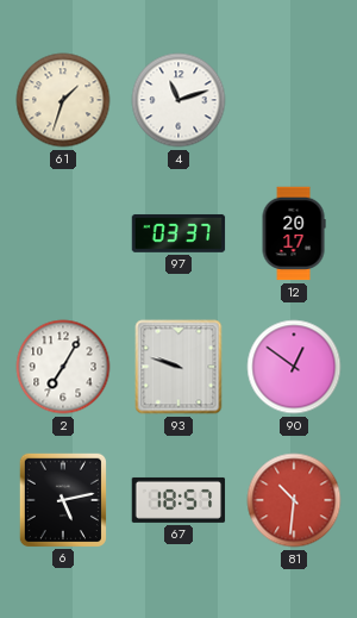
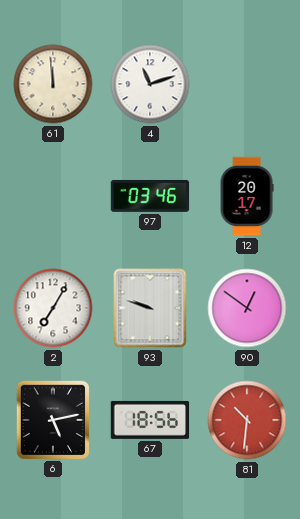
61: 1:33 -> 11:59 (53, 84)
97: 03:37 -> 03:46 (150, 196)
67: 18:57 -> 18:56 (150, 420)
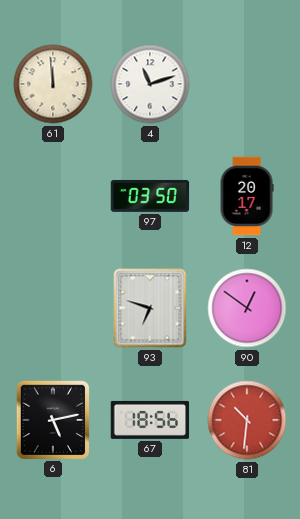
97: 03:46 -> 03:50 (150, 196)
2: 7:05 -> none (53, 308)
93: 9:48 -> 6:48 (150, 308)
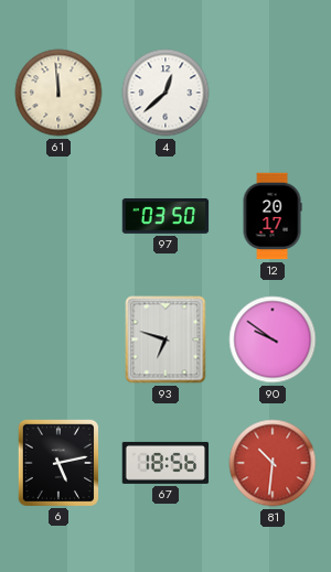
4: 11:12 -> 12:38 (165, 93)
90: 12:51 -> 9:51 (273, 339)
